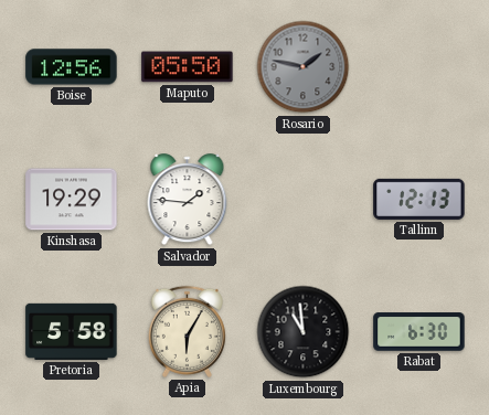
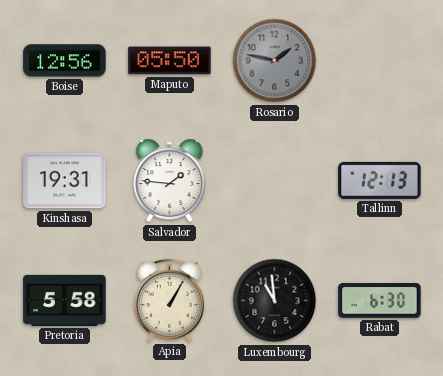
Kinshasa: 19:29 -> 19:31 (65, 181)
Apia: 6:05 -> 1:05 (169, 300)
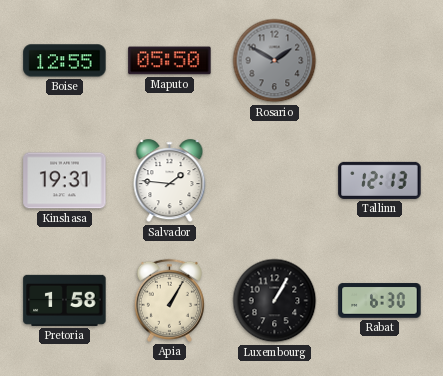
Boise: 12:56 -> 12:55 (65, 61)
Rosario: 1:47 -> 1:50 (275, 61)
Pretoria: 5:58 -> 1:58 (65, 300)
Luxembourg: 10:59 -> 1:05 (275, 301)
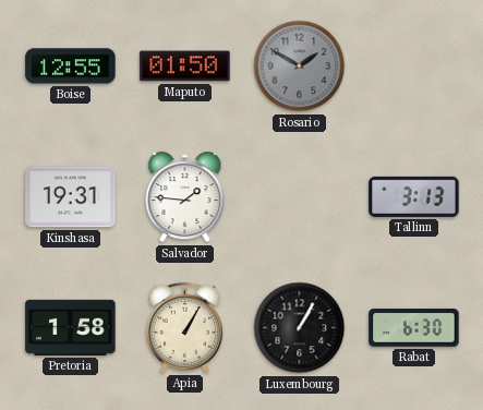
Maputo: 05:50 -> 01:50 (185, 67)
Tallinn: 12:13 -> 3:13 (414, 196)
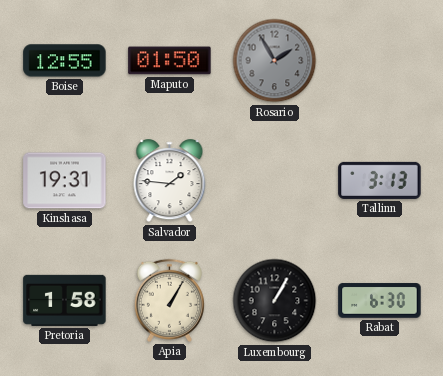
Rosario: 1:50 -> 1:55 (275, 61)
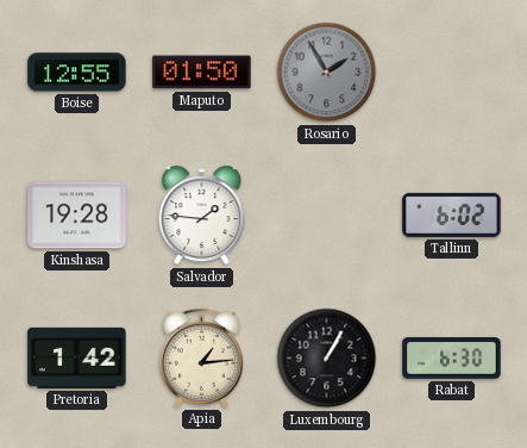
Kinshasa: 19:31 -> 19:28 (77, 216)
Tallinn: 3:13 -> 6:02 (452, 214)
Pretoria: 1:58 -> 1:42 (77, 357)
Apia: 1:05 -> 1:14 (201, 357)
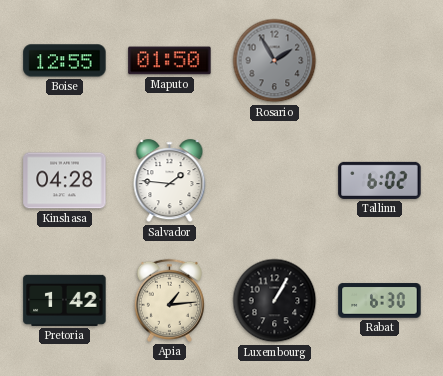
Kinshasa: 19:28 -> 04:28 (65, 181)
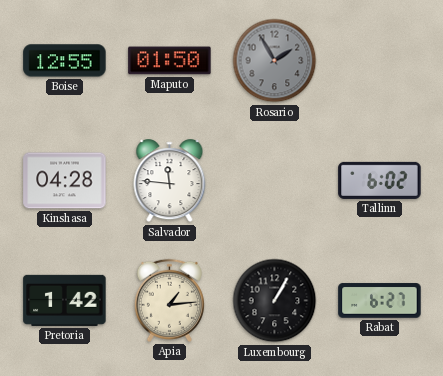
Salvador: 1:46 -> 11:46 (170, 181)
Rabat: 6:30 -> 6:27 (380, 301)
